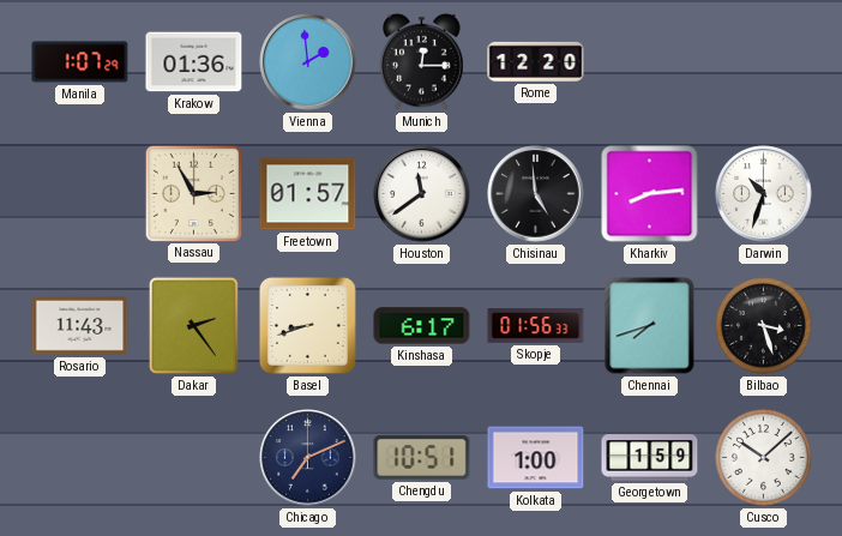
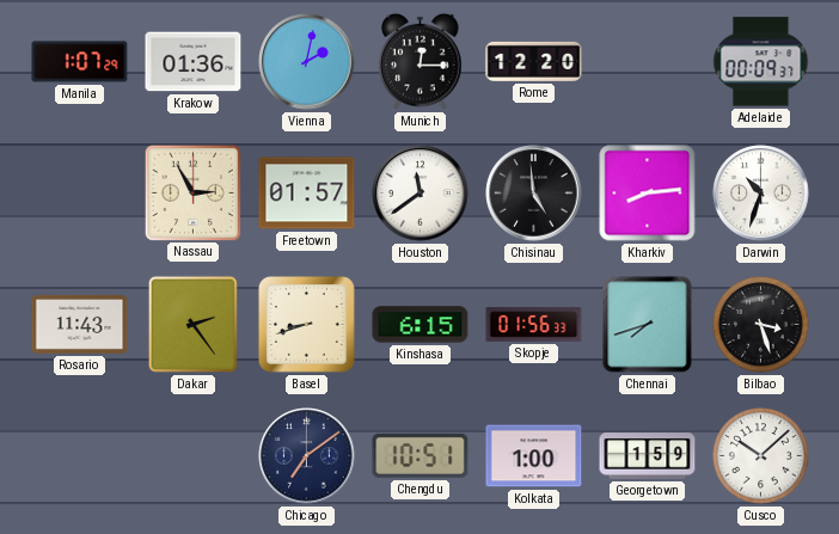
Vienna: 1:59 -> 2:02 (307, 62)
Adelaide: none -> 00:09 (761, 62)
Kinshasa: 6:17 -> 6:15 (421, 325)
Chicago: 7:11 -> 7:09 (307, 456)
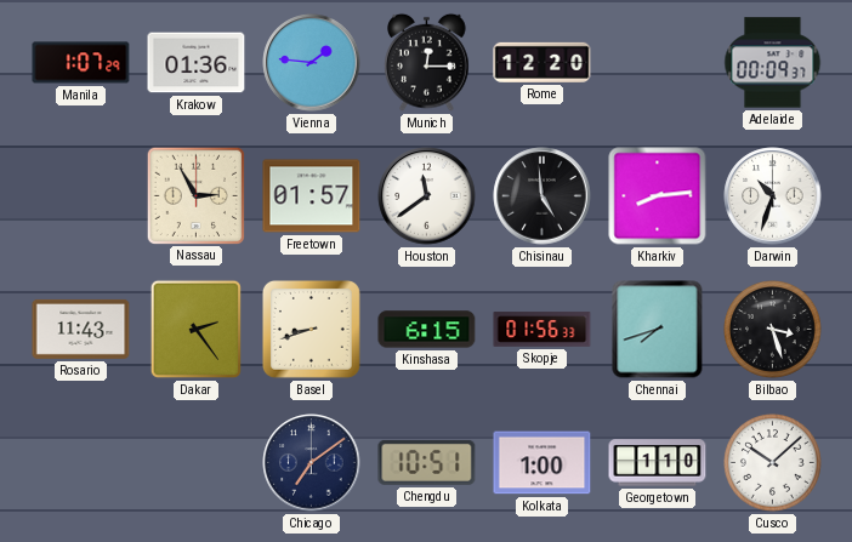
Vienna: 2:02 -> 1:46 (312, 63)
Georgetown: 1:59 -> 1:10 (658, 463)
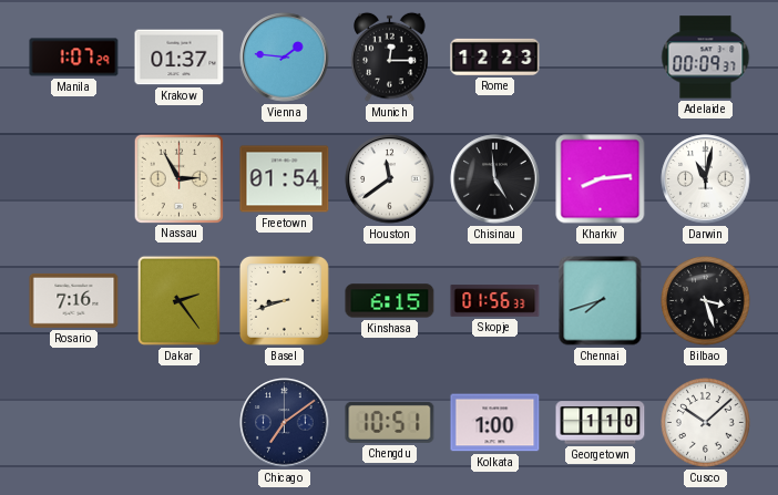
Krakow: 01:36 -> 01:37 (180, 58)
Rome: 12:20 -> 12:23 (495, 56)
Freetown: 01:57 -> 01:54 (285, 179)
Darwin: 10:33 -> 11:02 (706, 179)
Rosario: 11:43 -> 7:16 (74, 300)
